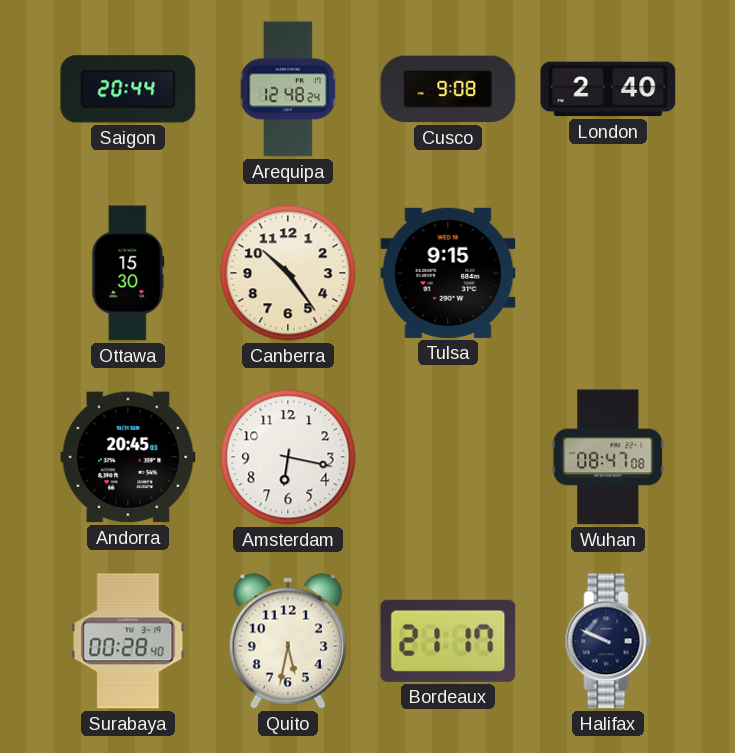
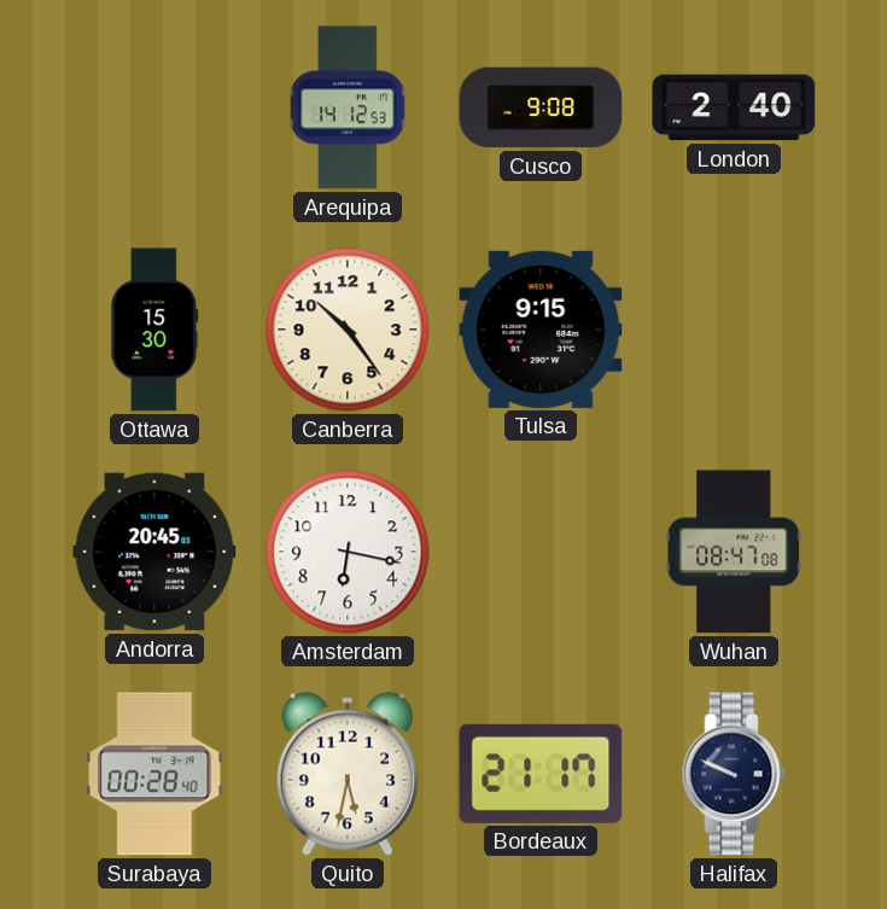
Saigon: 20:44 -> none (128, 89)
Arequipa: 12:48 -> 14:12 (348, 107)
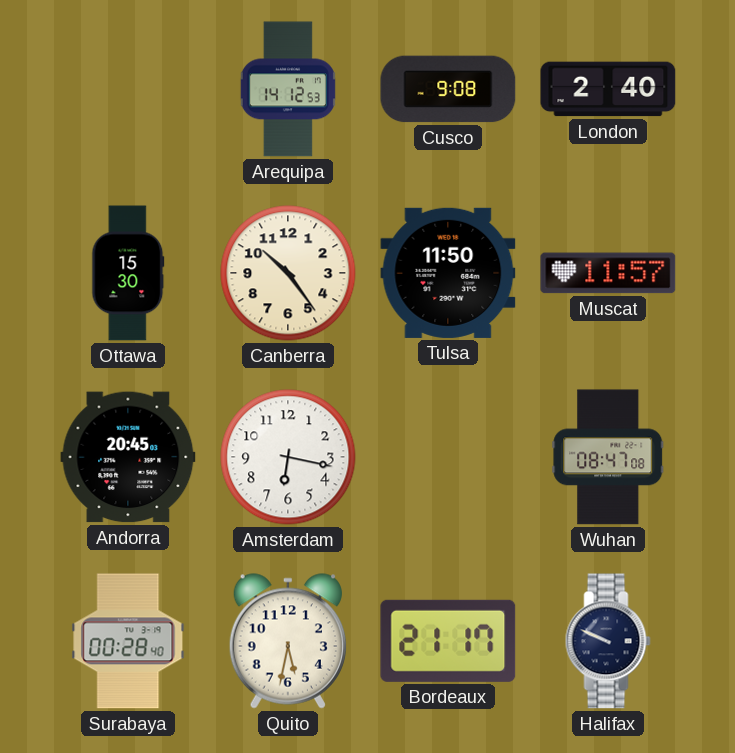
Tulsa: 9:15 -> 11:50 (448, 273)
Muscat: none -> 11:57 (608, 273)
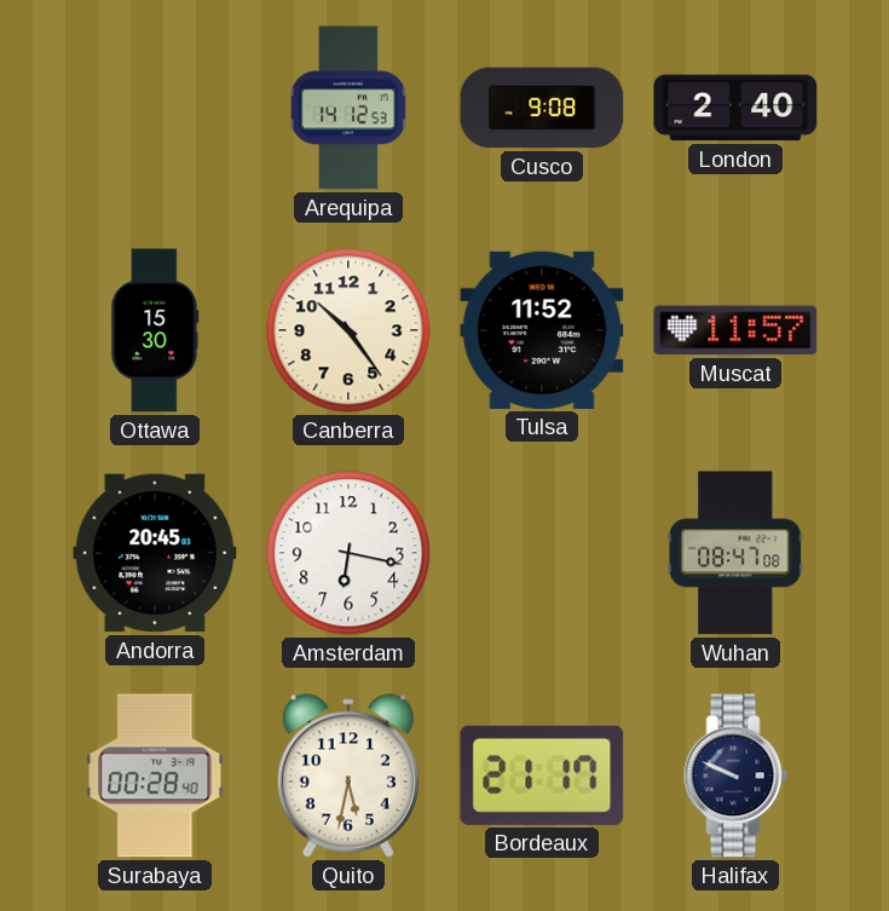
Tulsa: 11:50 -> 11:52 (542, 330)
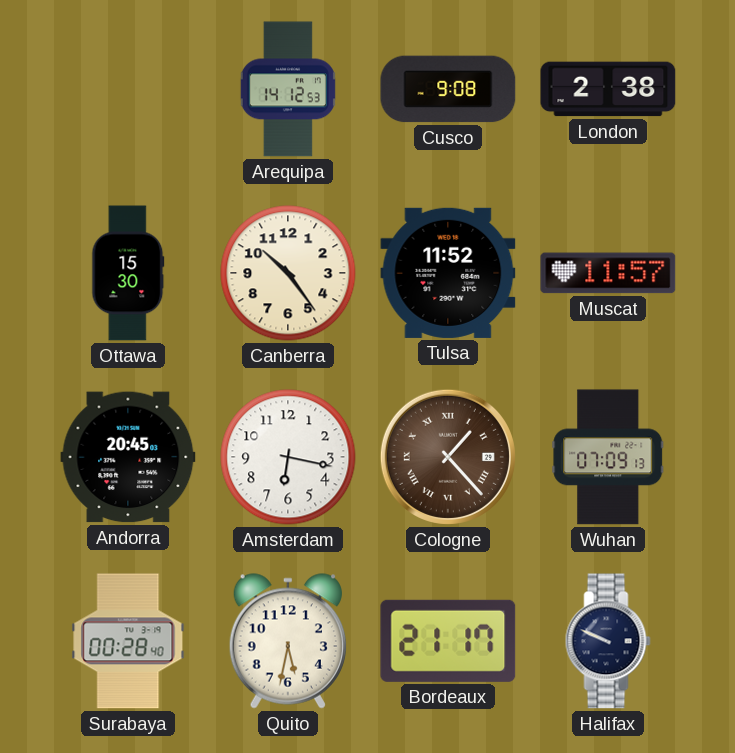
London: 2:40 -> 2:38 (608, 89)
Cologne: none -> 1:23 (448, 457)
Wuhan: 08:47 -> 07:09 (608, 457)
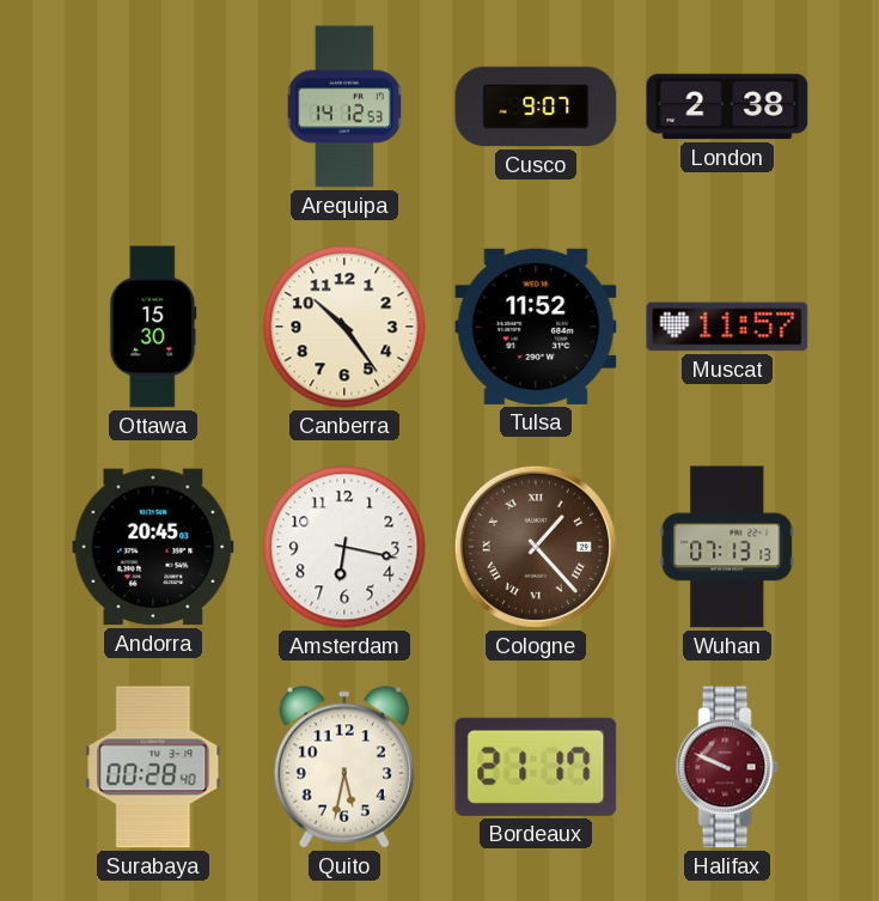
Cusco: 9:08 -> 9:07 (536, 106)
Wuhan: 07:09 -> 07:13 (727, 547)
Halifax dial: navy -> burgundy (727, 767)
